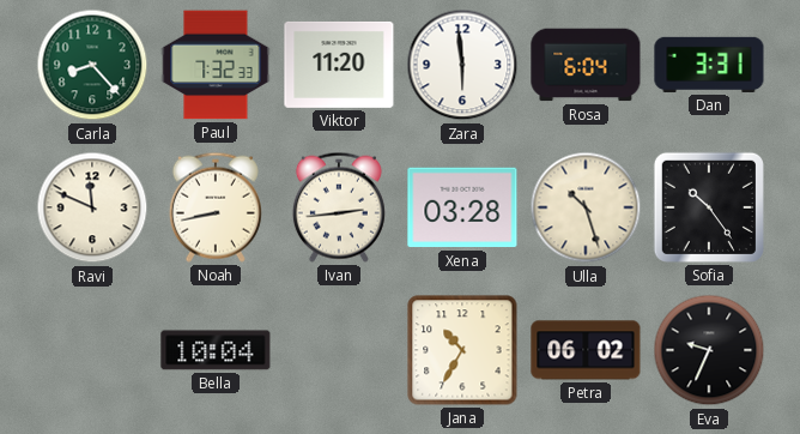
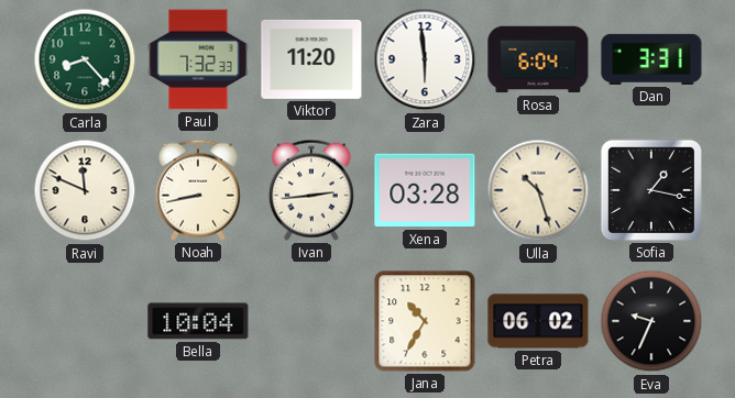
Sofia: 10:24 -> 1:17 (651, 190)
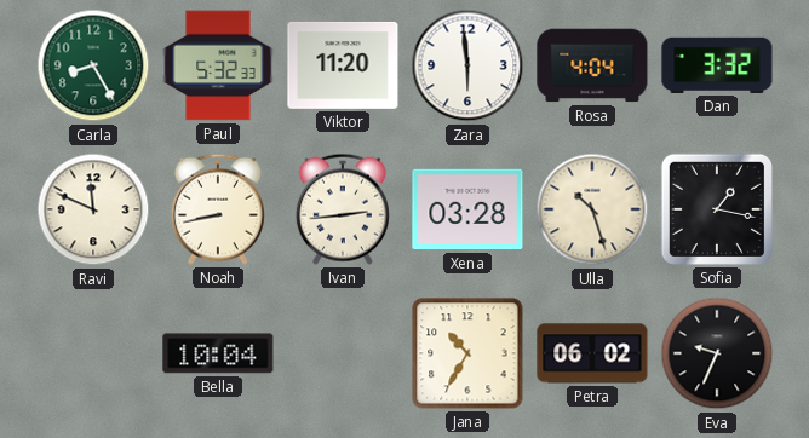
Carla: 8:23 -> 8:25 (93, 65)
Paul: 7:32 -> 5:32 (218, 65)
Rosa: 6:04 -> 4:04 (592, 65)
Dan: 3:31 -> 3:32 (717, 65)
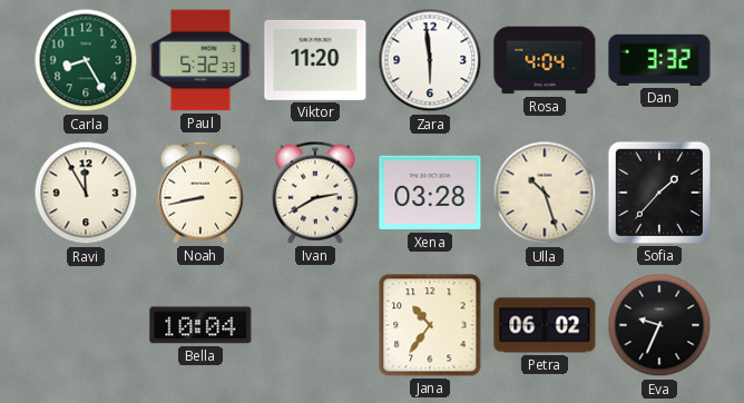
Ravi: 11:49 -> 11:55 (86, 193)
Ivan: 2:44 -> 2:40 (315, 193)
Sofia: 1:17 -> 1:37 (659, 193)
Jana: 10:35 -> 10:36 (430, 325)
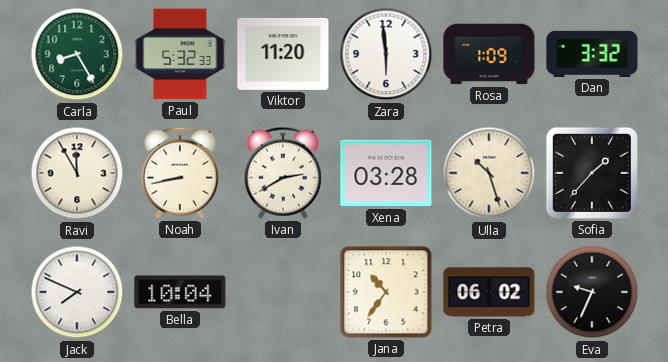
Rosa: 4:04 -> 1:09 (489, 54)
Jack: none -> 7:49 (77, 292)
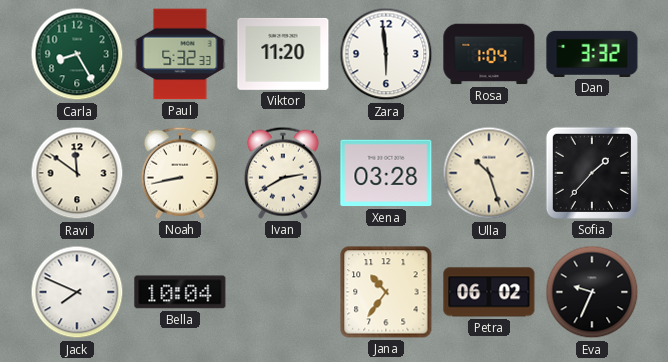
Rosa: 1:09 -> 1:04 (489, 54)
Ravi: 11:55 -> 11:51 (77, 173)
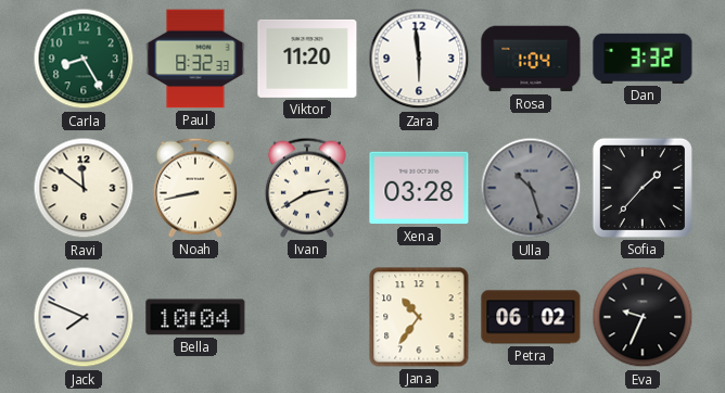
Paul: 5:32 -> 8:32 (195, 59)
Ulla dial: cream -> grey (531, 188)
